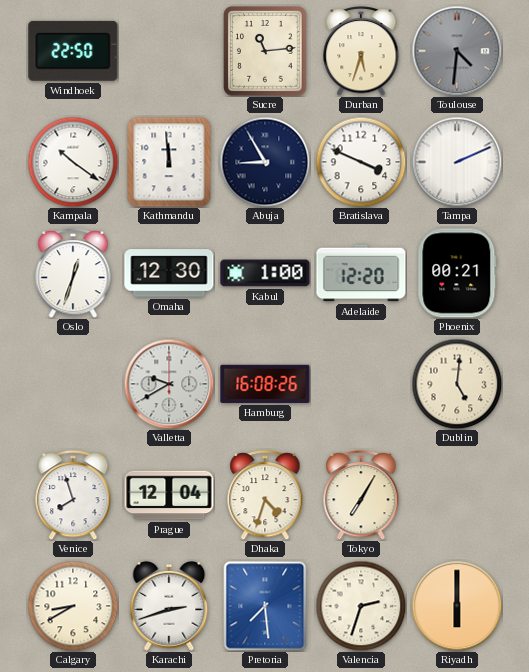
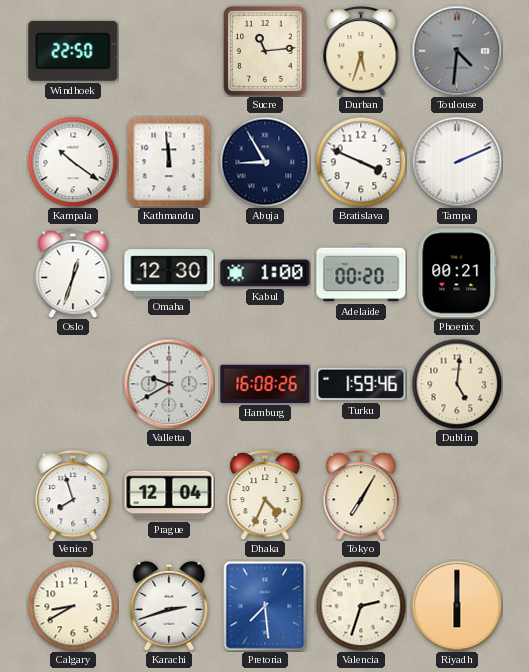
Adelaide: 12:20 -> 00:20 (361, 273)
Turku: none -> 1:59 (361, 384)
Dhaka: 4:33 -> 4:34 (265, 496)
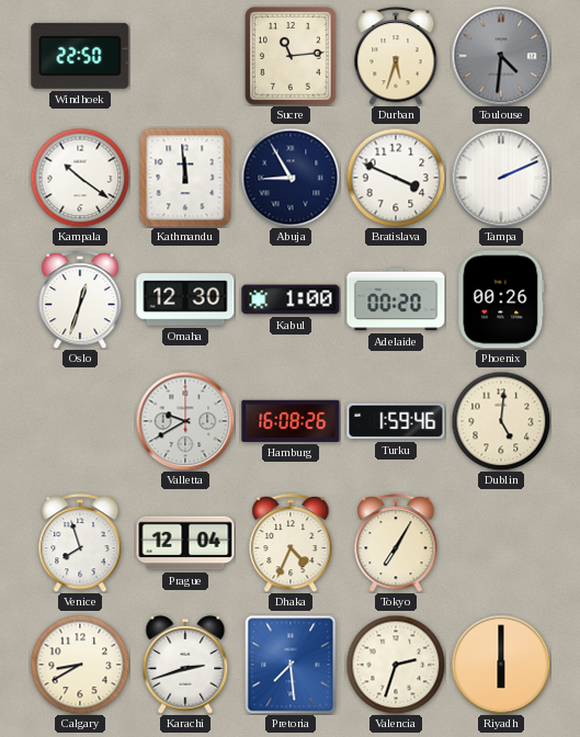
Phoenix: 00:21 -> 00:26 (501, 299)
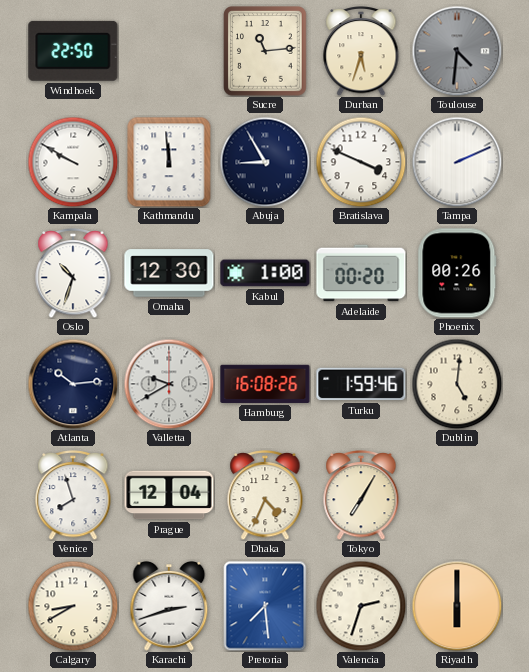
Kampala: 10:21 -> 9:50 (73, 162)
Oslo: 12:33 -> 10:33 (73, 274)
Atlanta: none -> 10:14 (73, 384)
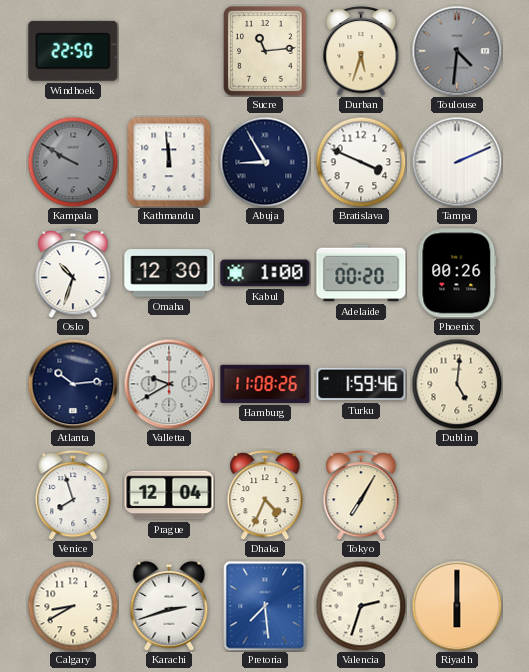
Kampala dial: white -> grey (73, 162)
Hamburg: 16:08 -> 11:08 (265, 384)
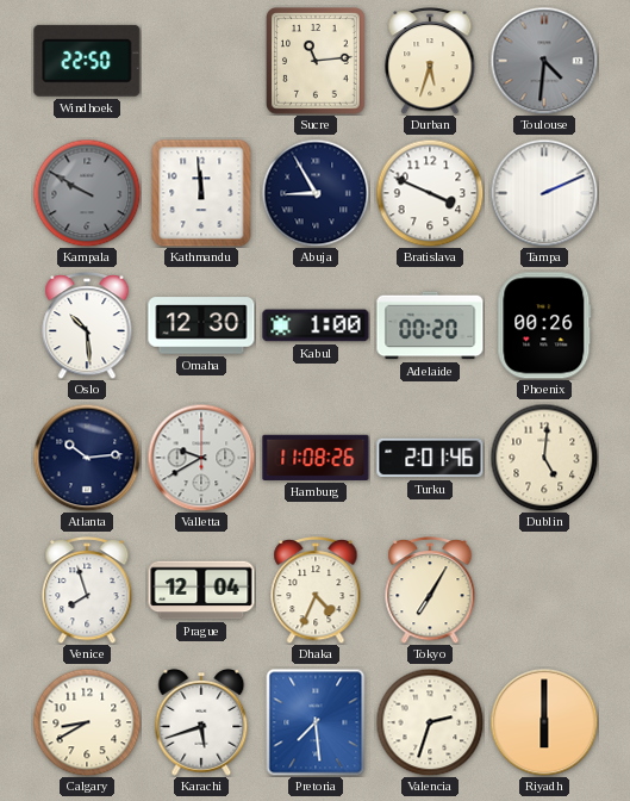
Oslo: 10:33 -> 10:29 (87, 327)
Turku: 1:59 -> 2:01 (430, 458)
Karachi: 2:42 -> 5:42 (201, 722)
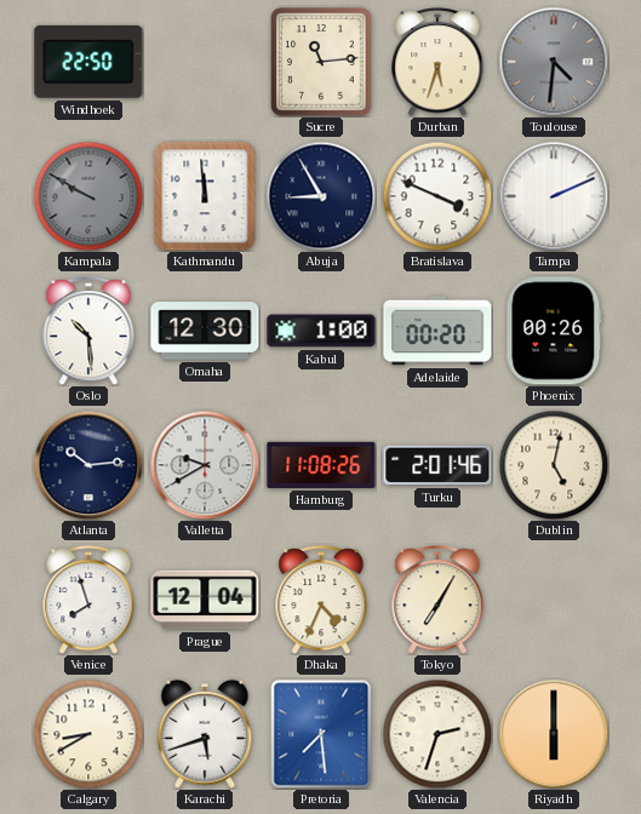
Dublin: 5:01 -> 5:02 (554, 465)
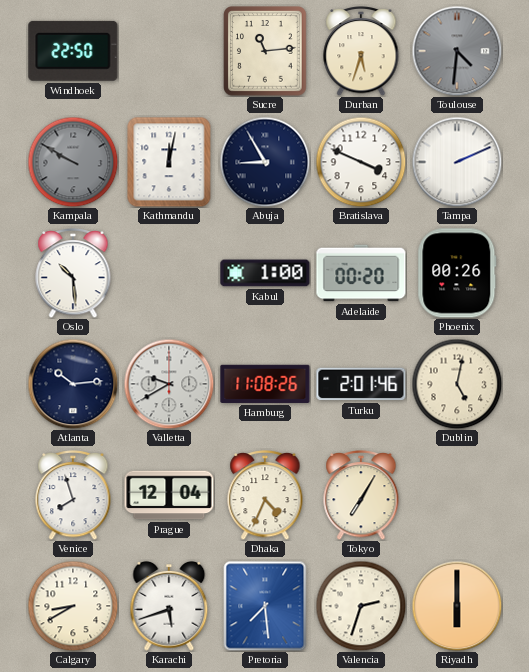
Kathmandu: 11:59 -> 12:02 (169, 162)
Omaha: 12:30 -> none (205, 331)
